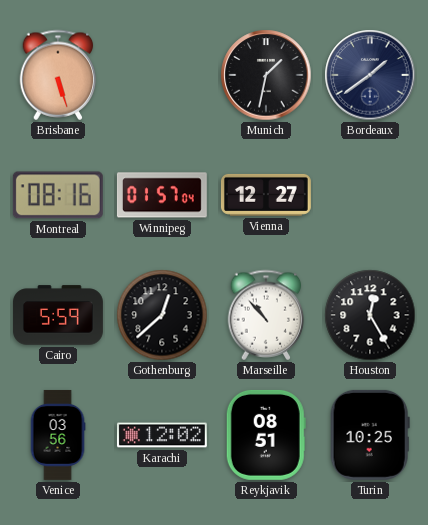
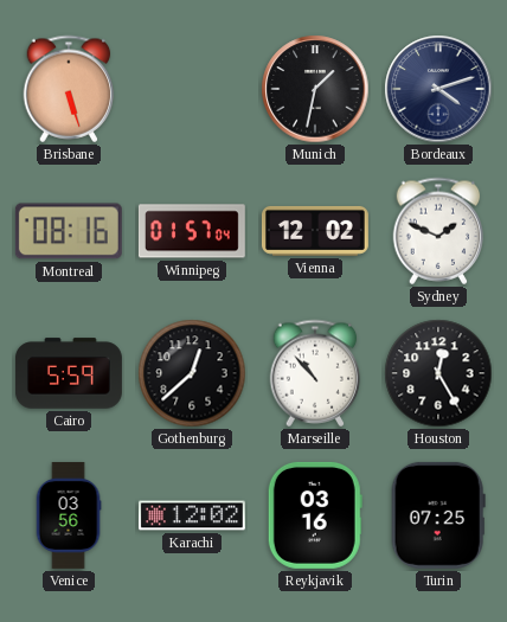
Bordeaux: 1:39 -> 4:12 (438, 89)
Vienna: 12:27 -> 12:02 (315, 231)
Sydney: none -> 1:49 (438, 231)
Reykjavik: 08:51 -> 03:16 (315, 515)
Turin: 10:25 -> 07:25 (438, 515)
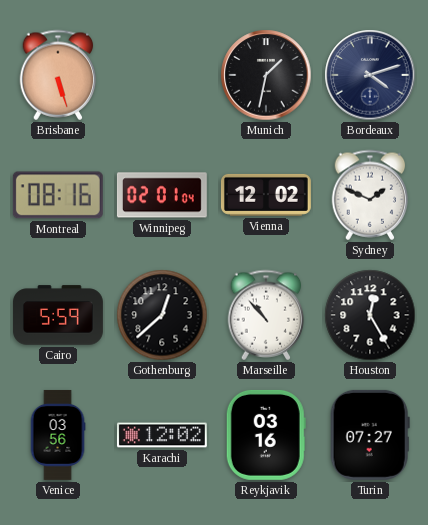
Winnipeg: 01:57 -> 02:01 (162, 195)
Turin: 07:25 -> 07:27 (370, 435)
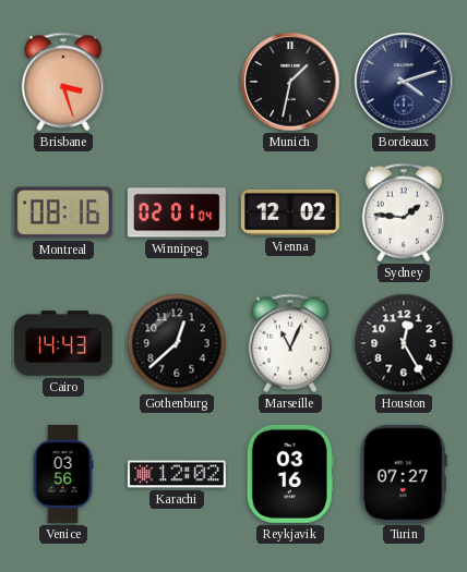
Brisbane: 5:27 -> 3:27 (63, 82)
Sydney: 1:49 -> 1:46 (404, 212)
Cairo: 5:59 -> 14:43 (63, 343)
Marseille: 10:53 -> 11:04 (290, 343)
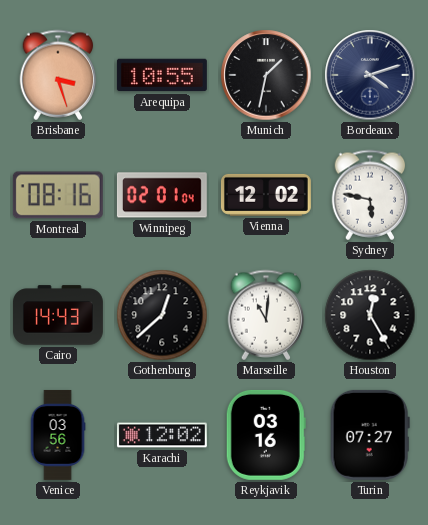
Arequipa: none -> 10:55 (162, 75)
Sydney: 1:46 -> 5:47 (370, 195)
Marseille: 11:04 -> 11:01 (266, 315)
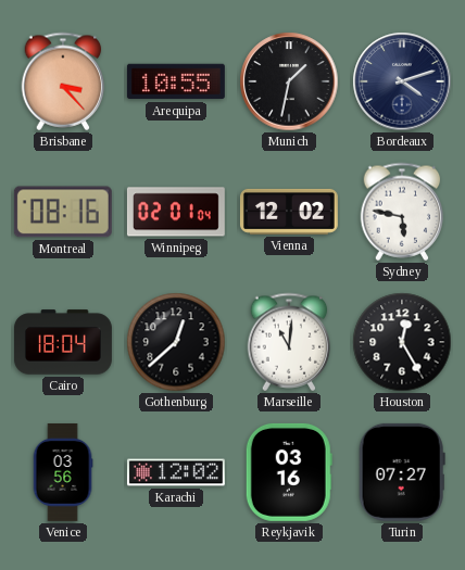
Brisbane: 3:27 -> 3:23 (63, 81)
Cairo: 14:43 -> 18:04 (63, 342)
